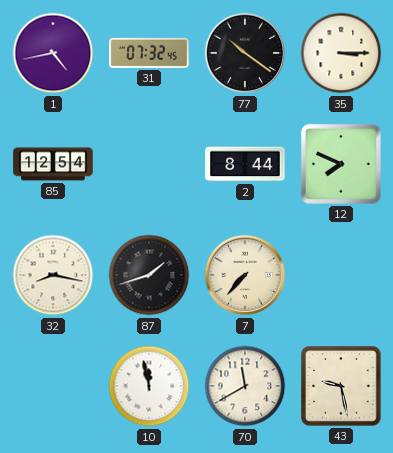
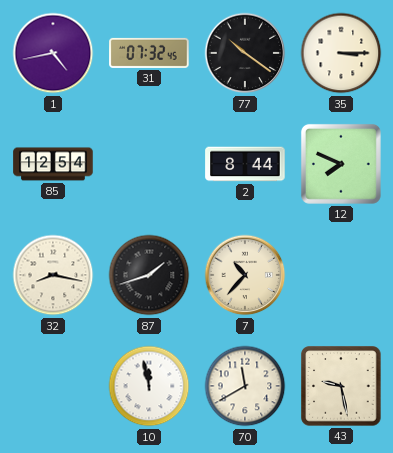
7: 7:37 -> 10:37 (245, 275)
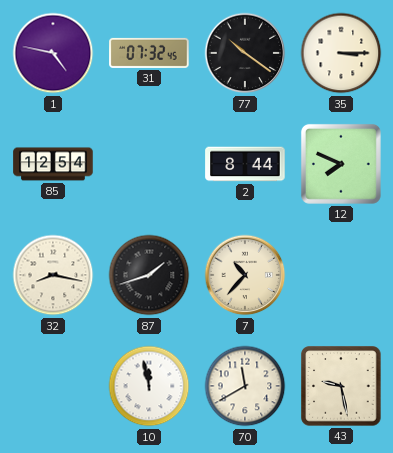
1: 4:43 -> 4:47 (53, 53)
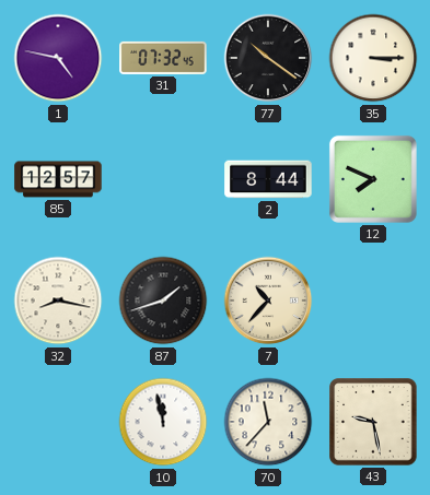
85: 12:54 -> 12:57 (58, 179)
70: 11:40 -> 11:37 (268, 422)
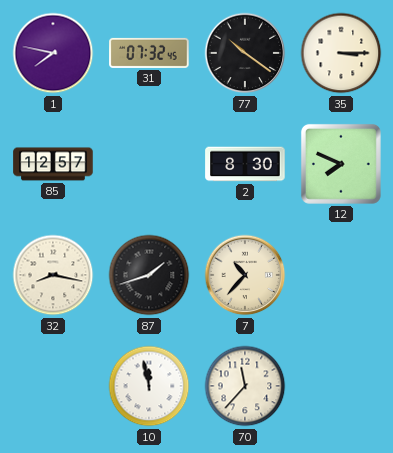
1: 4:47 -> 7:47 (53, 53)
2: 8:44 -> 8:30 (245, 164)
43: 9:28 -> none (373, 422)
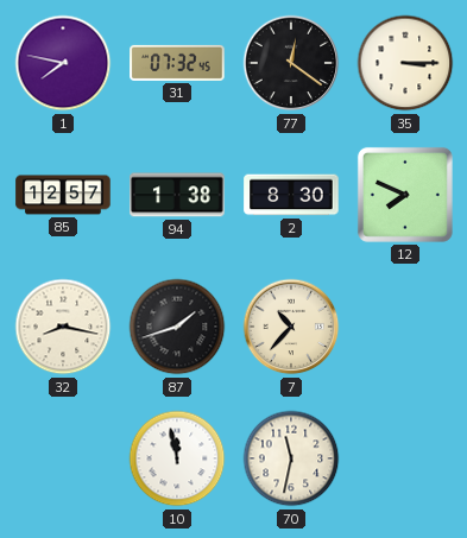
77: 10:21 -> 12:21 (291, 63)
94: none -> 1:38 (177, 195)
70: 11:37 -> 11:32 (291, 458)
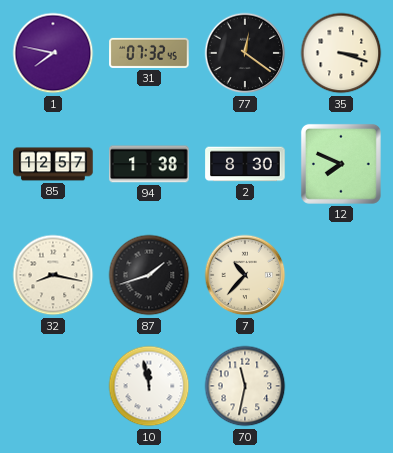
35: 3:15 -> 3:18 (341, 53)
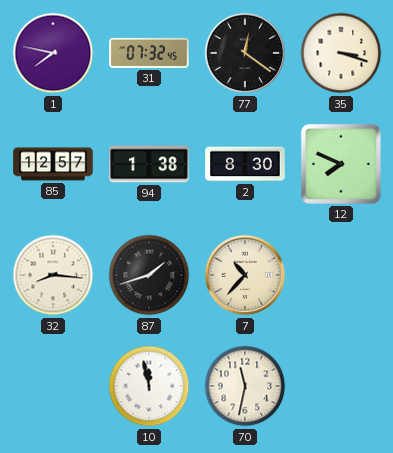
32: 8:17 -> 8:16 (53, 275)
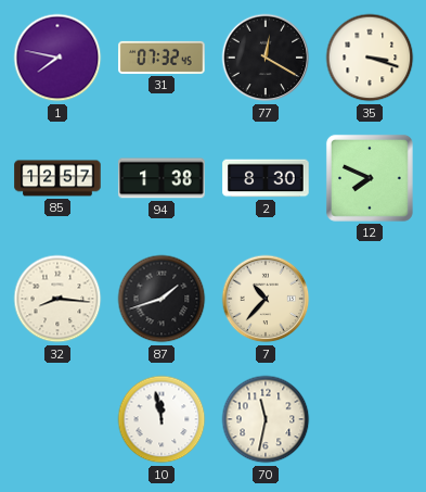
77: 12:21 -> 12:20 (266, 58)
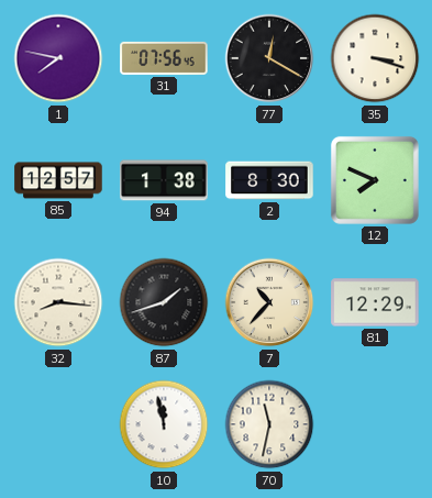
31: 07:32 -> 07:56 (164, 58)
81: none -> 12:29 (375, 302)
